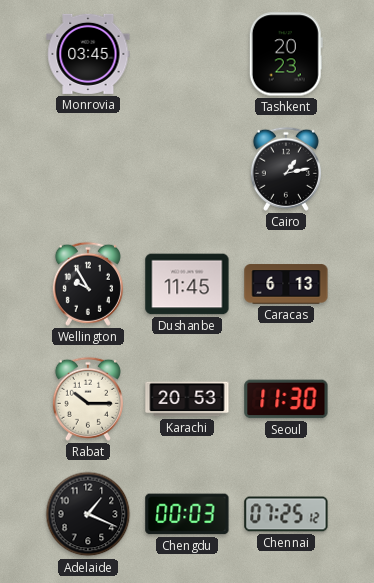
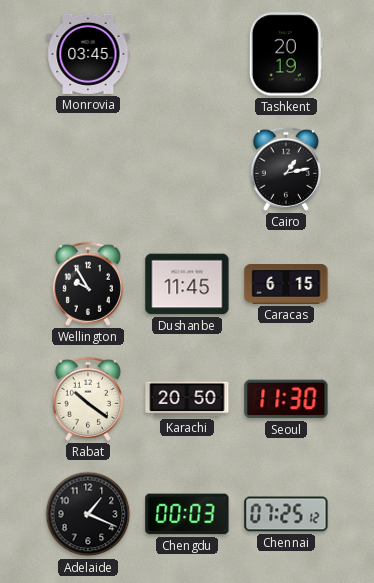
Tashkent: 20:23 -> 20:19 (286, 54)
Caracas: 6:13 -> 6:15 (286, 284)
Rabat: 10:15 -> 10:21 (88, 399)
Karachi: 20:53 -> 20:50 (187, 399)
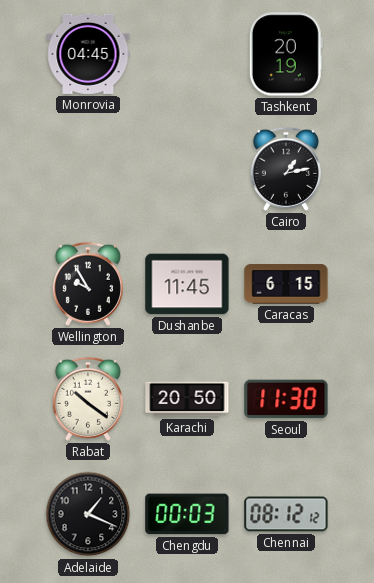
Monrovia: 03:45 -> 04:45 (88, 54)
Chennai: 07:25 -> 08:12 (286, 514)
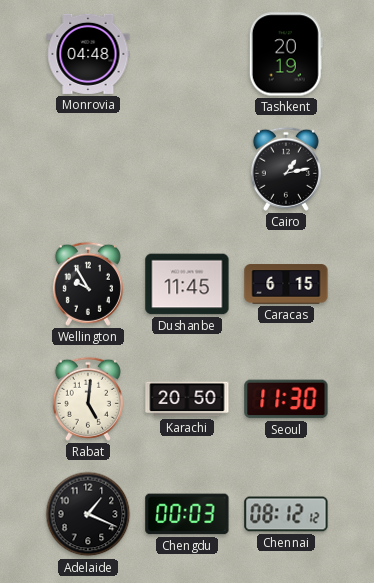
Monrovia: 04:45 -> 04:48 (88, 54)
Rabat: 10:21 -> 5:01 (88, 399)
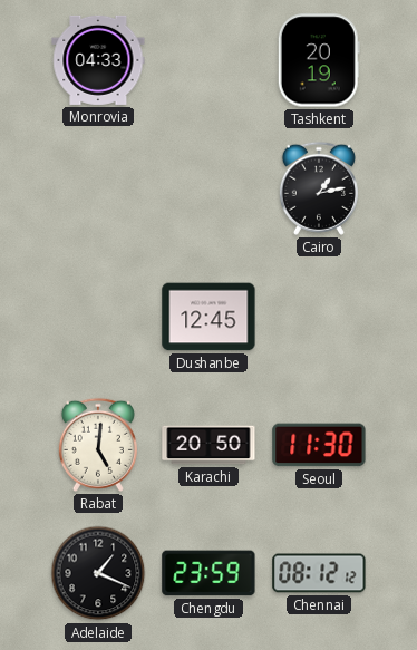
Monrovia: 04:48 -> 04:33 (98, 60)
Wellington: 9:55 -> none (88, 284)
Dushanbe: 11:45 -> 12:45 (208, 317)
Caracas: 6:15 -> none (286, 284)
Chengdu: 00:03 -> 23:59 (208, 573)
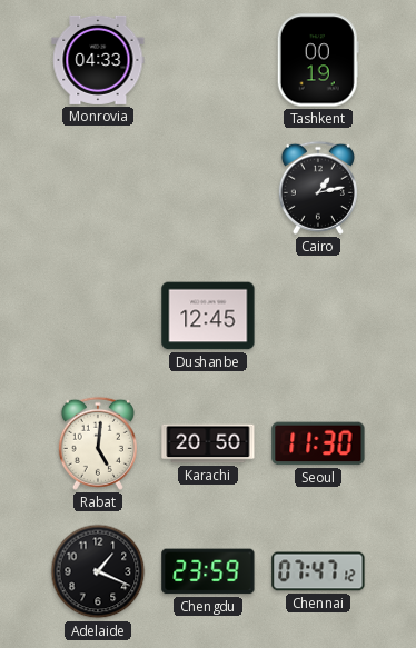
Tashkent: 20:19 -> 00:19 (318, 60)
Chennai: 08:12 -> 07:47 (318, 571)
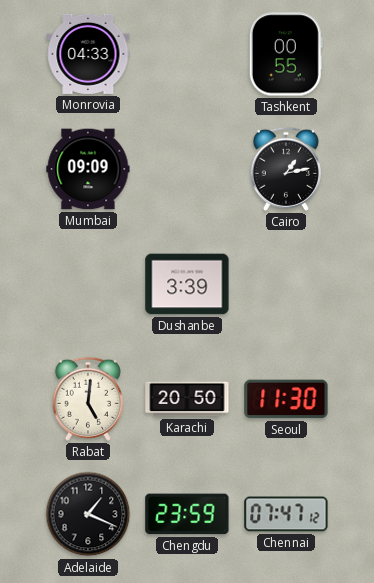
Tashkent: 00:19 -> 00:55 (286, 54)
Mumbai: none -> 09:09 (88, 169)
Dushanbe: 12:45 -> 3:39 (187, 284)
